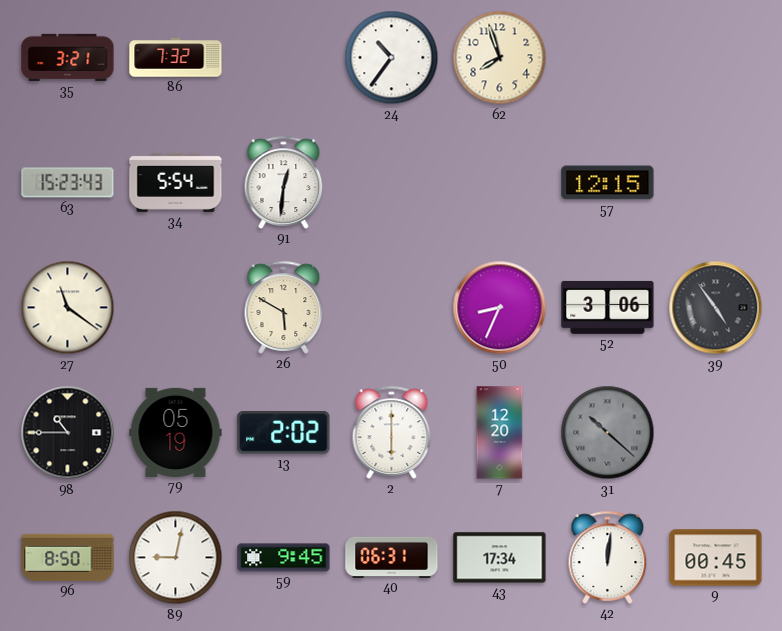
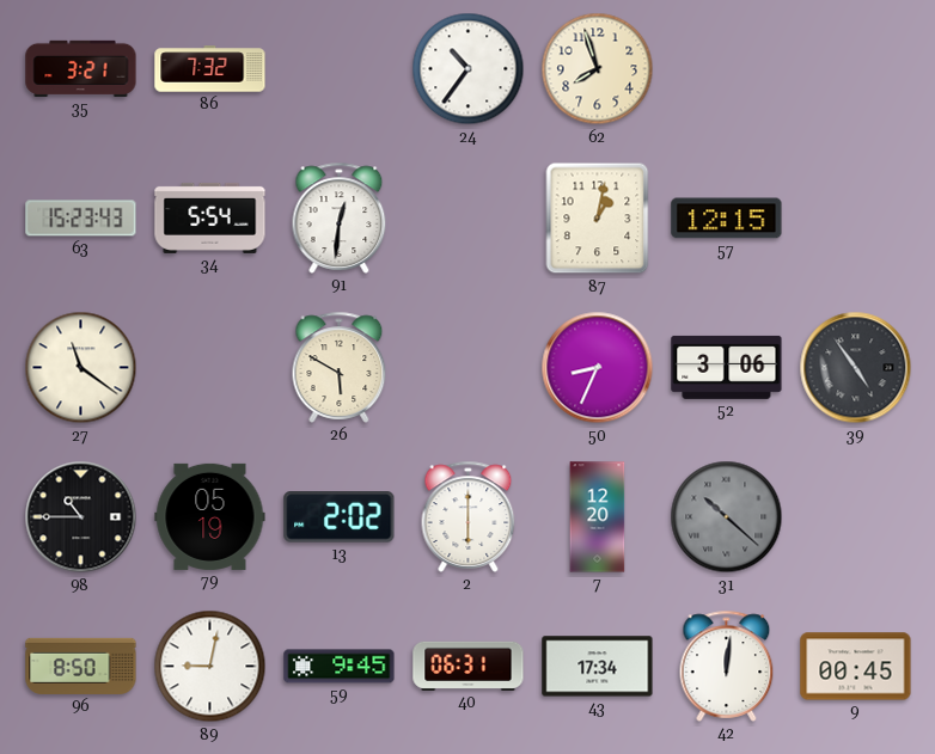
87: none -> 1:02 (598, 219)
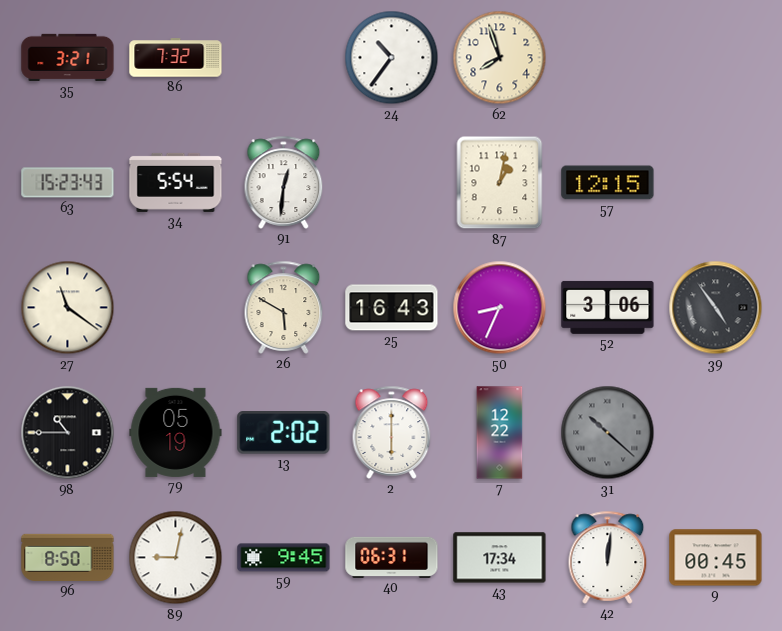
25: none -> 16:43 (392, 308)
7: 12:20 -> 12:22 (500, 433)
